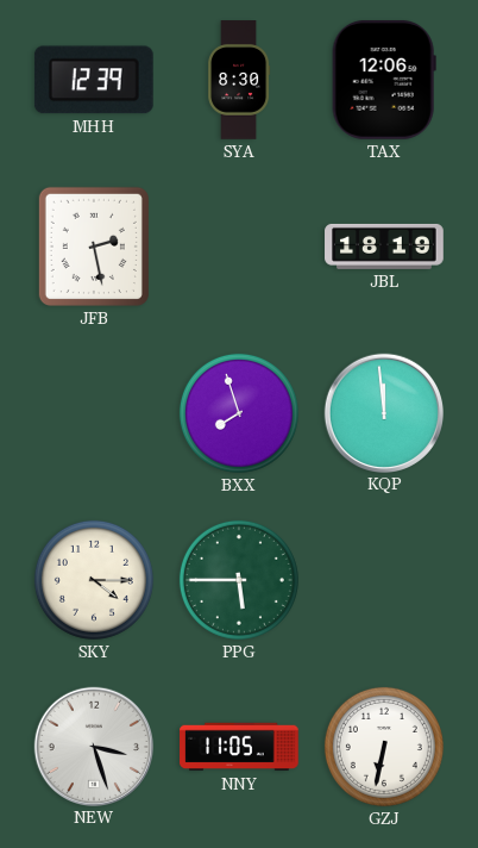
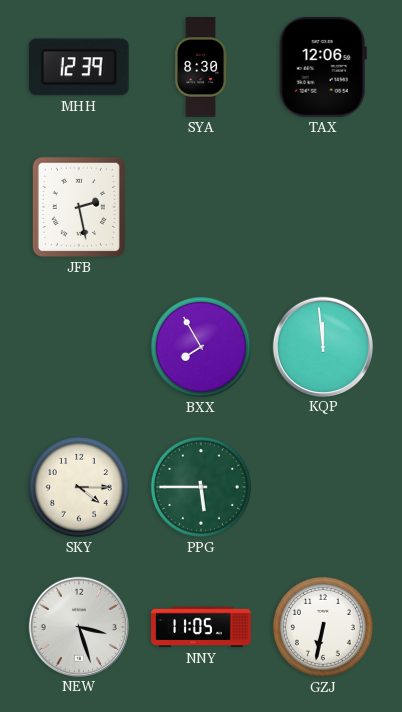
JBL: 18:19 -> none (384, 247)
BXX: 7:57 -> 7:55 (201, 347)
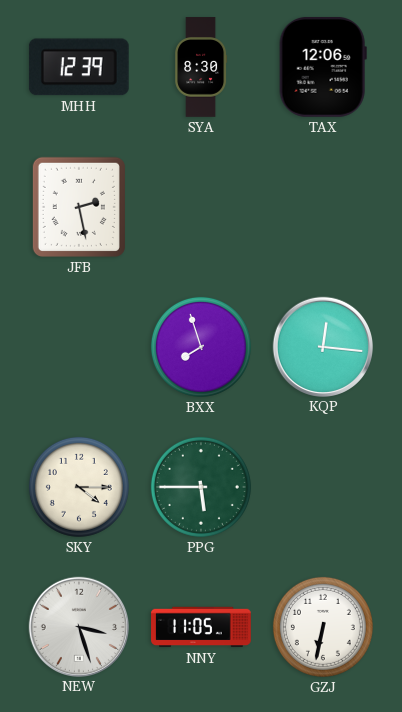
BXX: 7:55 -> 7:57 (201, 347)
KQP: 11:59 -> 12:16 (322, 346)
